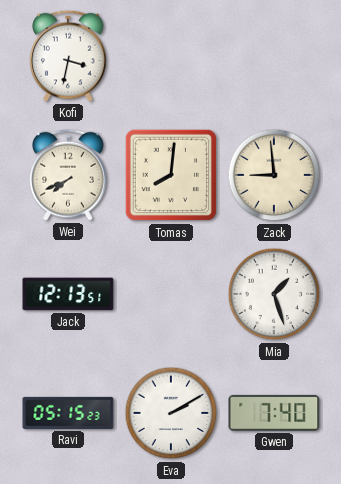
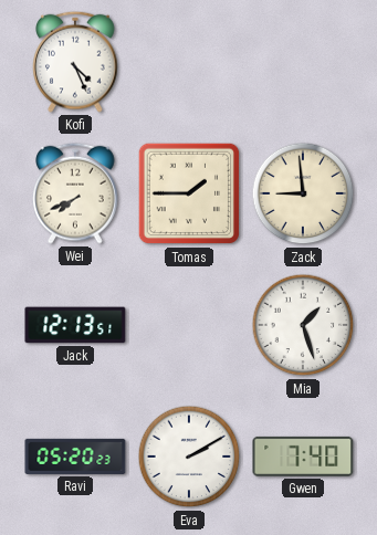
Kofi: 3:32 -> 4:26 (75, 62)
Tomas: 8:01 -> 1:45 (189, 193)
Ravi: 05:15 -> 05:20 (75, 457)
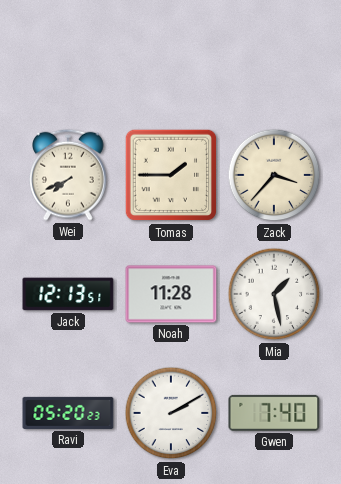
Kofi: 4:26 -> none (75, 62)
Zack: 8:59 -> 3:37 (274, 175)
Noah: none -> 11:28 (171, 294)
Mia: 1:27 -> 1:28 (274, 294)
